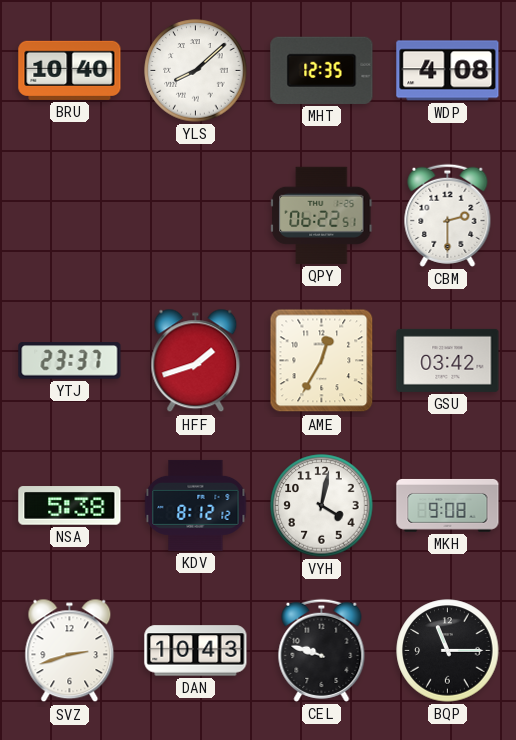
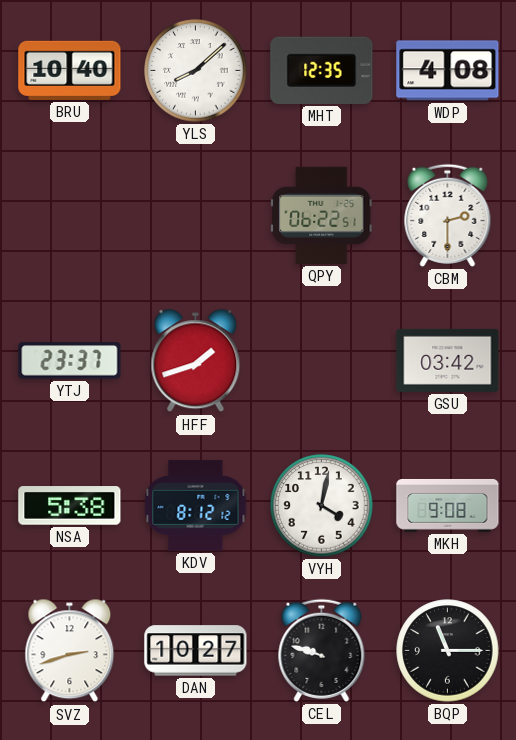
AME: 12:35 -> none (322, 361)
DAN: 10:43 -> 10:27 (196, 651)
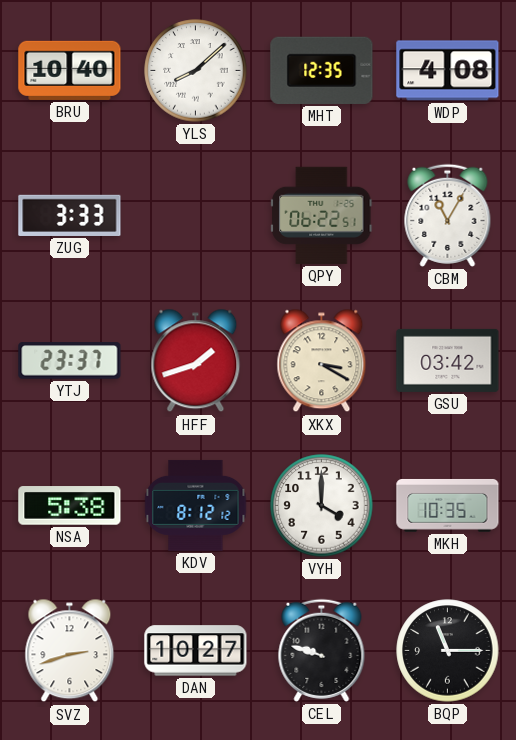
ZUG: none -> 3:33 (70, 215)
CBM: 2:30 -> 11:05 (448, 215)
XKX: none -> 3:20 (322, 361)
VYH: 4:02 -> 4:00 (322, 506)
MKH: 9:08 -> 10:35 (448, 505)
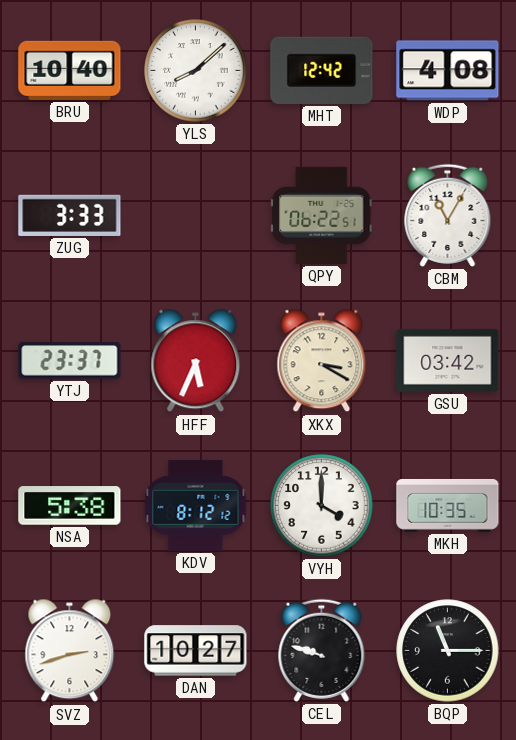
MHT: 12:35 -> 12:42 (322, 70)
HFF: 1:42 -> 5:34 (196, 361)
